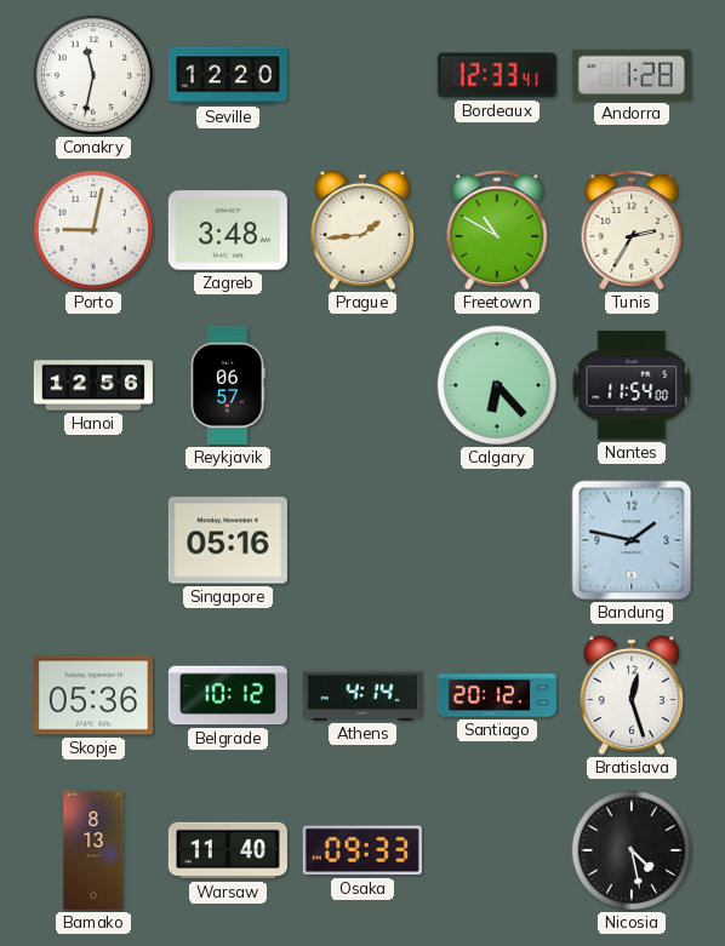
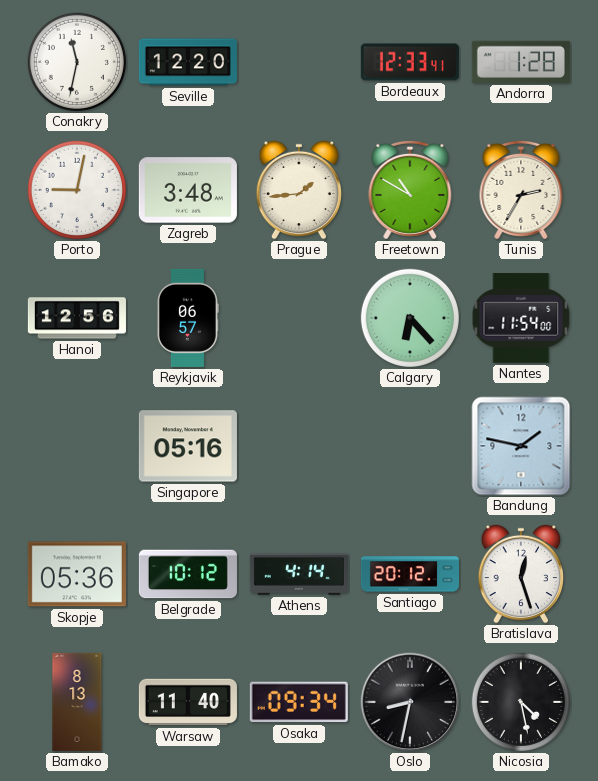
Osaka: 09:33 -> 09:34 (299, 702)
Oslo: none -> 8:32 (410, 702)
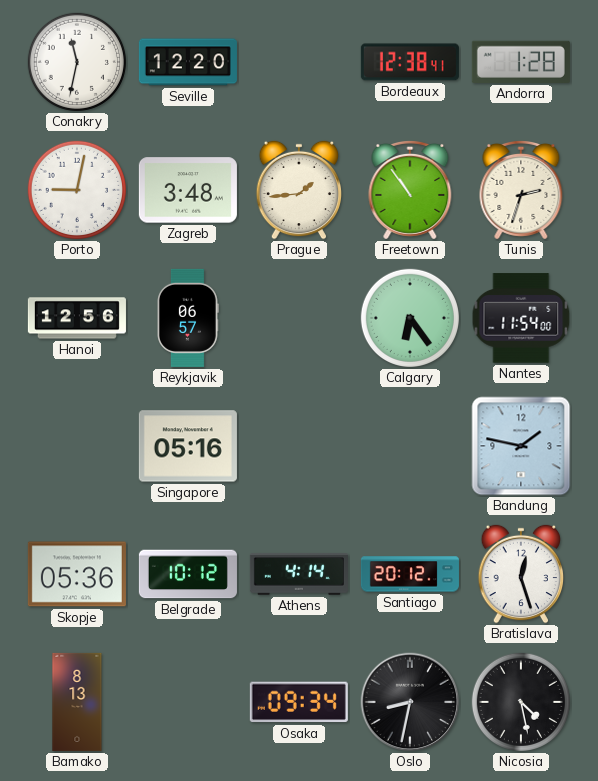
Bordeaux: 12:33 -> 12:38 (410, 62)
Freetown: 10:50 -> 10:54 (410, 190)
Tunis: 2:35 -> 2:33 (521, 190)
Calgary: 6:23 -> 6:24 (410, 318)
Warsaw: 11:40 -> none (188, 702)
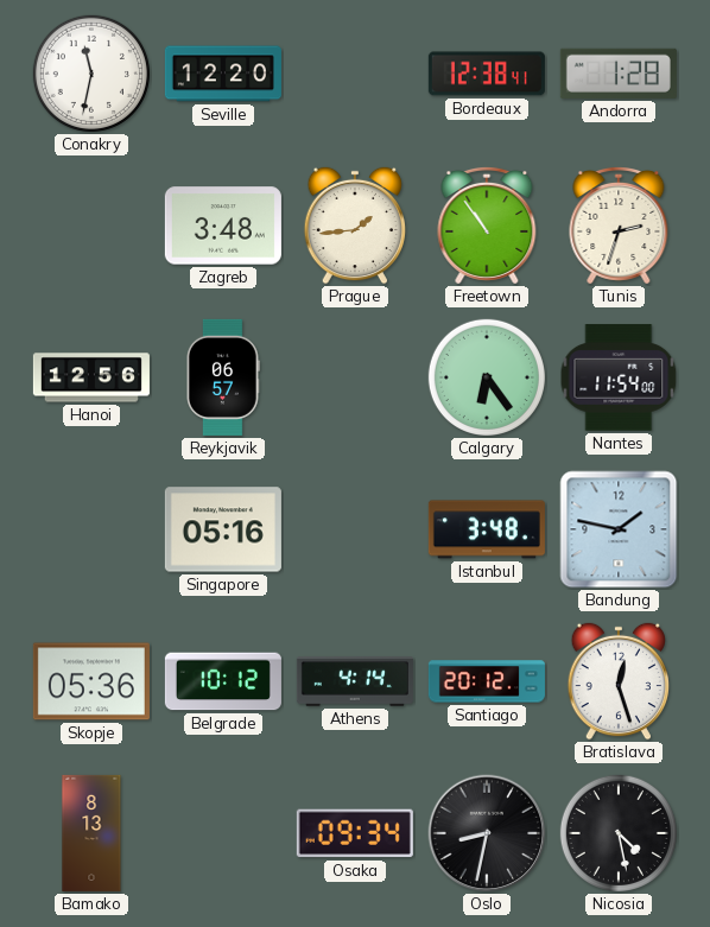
Porto: 9:02 -> none (77, 190)
Istanbul: none -> 3:48 (487, 529)
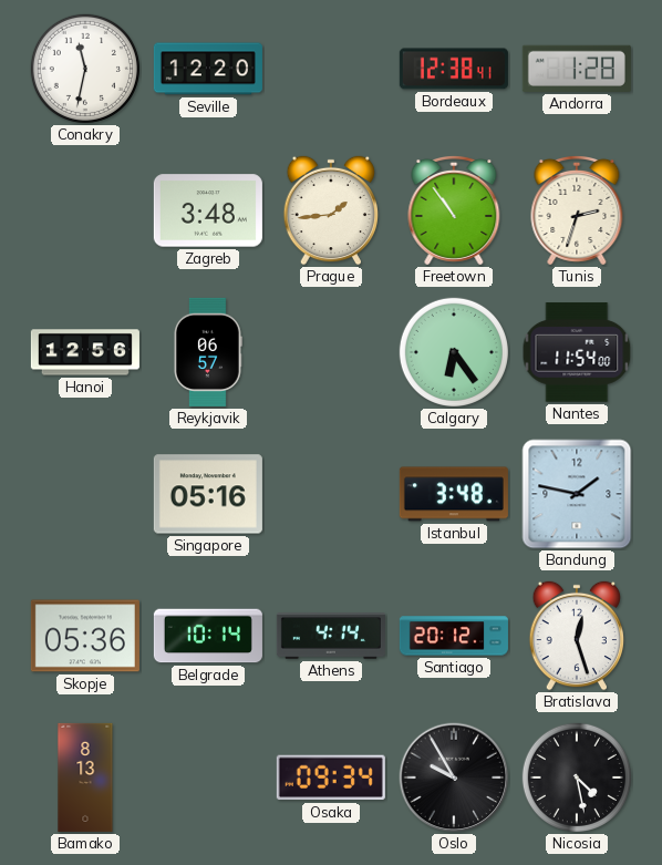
Belgrade: 10:12 -> 10:14 (208, 636)
Oslo: 8:32 -> 9:55 (454, 778)
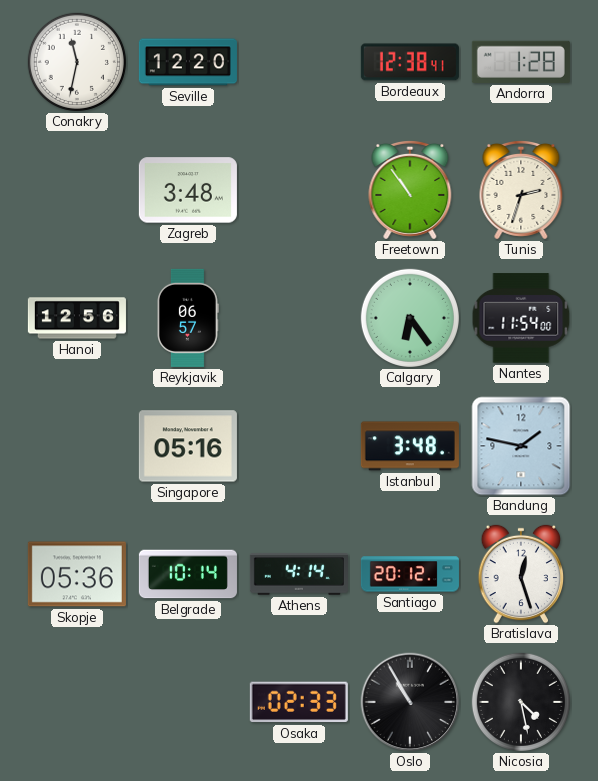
Prague: 1:44 -> none (331, 210)
Bamako: 8:13 -> none (85, 778)
Osaka: 09:34 -> 02:33 (299, 702)
Oslo: 9:55 -> 10:55 (410, 702)
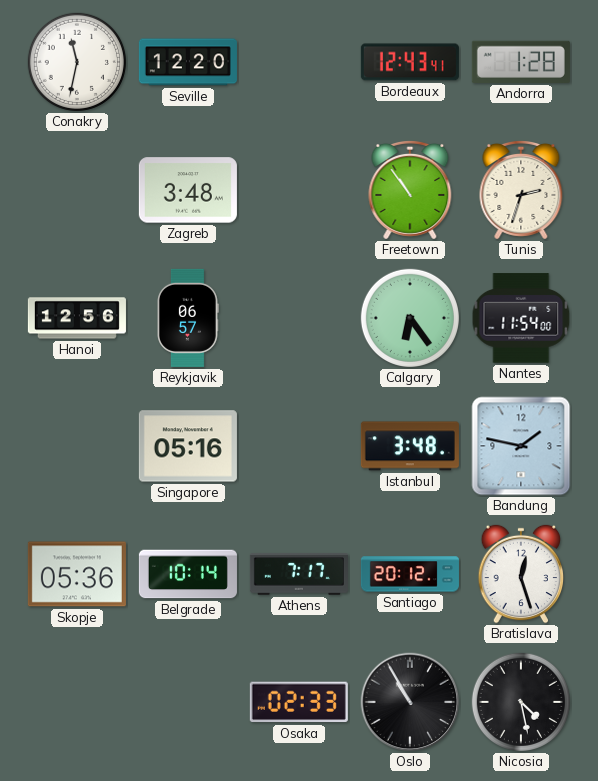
Bordeaux: 12:38 -> 12:43 (410, 62)
Athens: 4:14 -> 7:17 (299, 574)
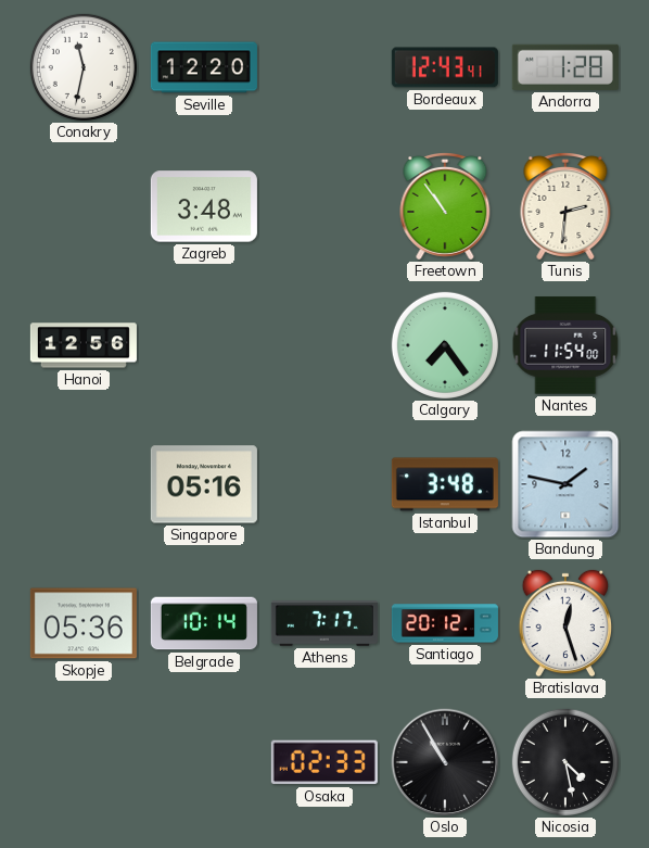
Tunis: 2:33 -> 2:31 (565, 206)
Reykjavik: 06:57 -> none (188, 318)
Calgary: 6:24 -> 7:24 (445, 345)
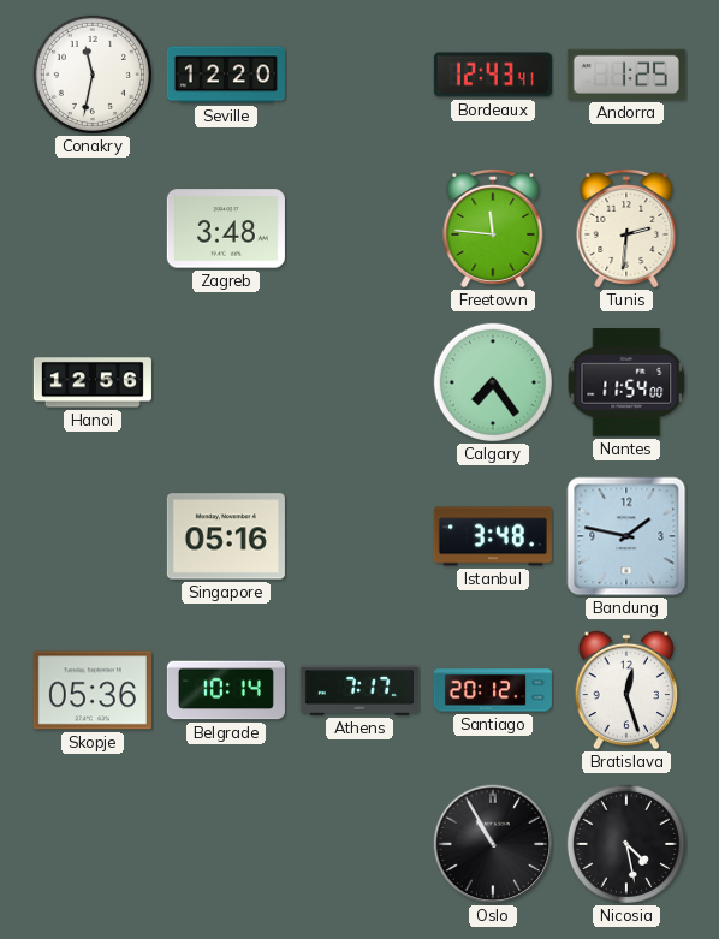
Andorra: 1:28 -> 1:25 (626, 75)
Freetown: 10:54 -> 11:46 (493, 228)
Osaka: 02:33 -> none (324, 762)
